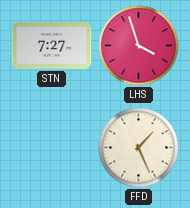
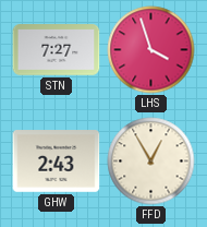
GHW: none -> 2:43 (57, 162)
FFD: 1:26 -> 12:55 (151, 162)
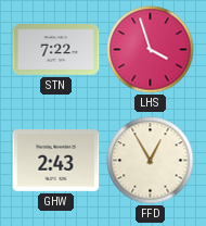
STN: 7:27 -> 7:22 (56, 50)
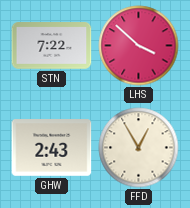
LHS: 3:57 -> 3:52 (139, 46)
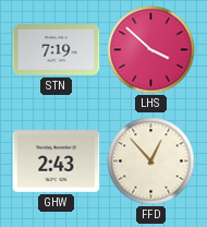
STN: 7:22 -> 7:19 (57, 50)
FFD: 12:55 -> 12:53 (151, 162)
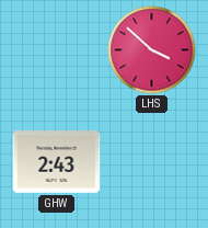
STN: 7:19 -> none (57, 50)
FFD: 12:53 -> none (151, 162)
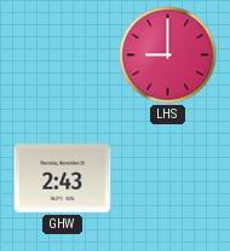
LHS: 3:52 -> 9:00 (168, 56)
